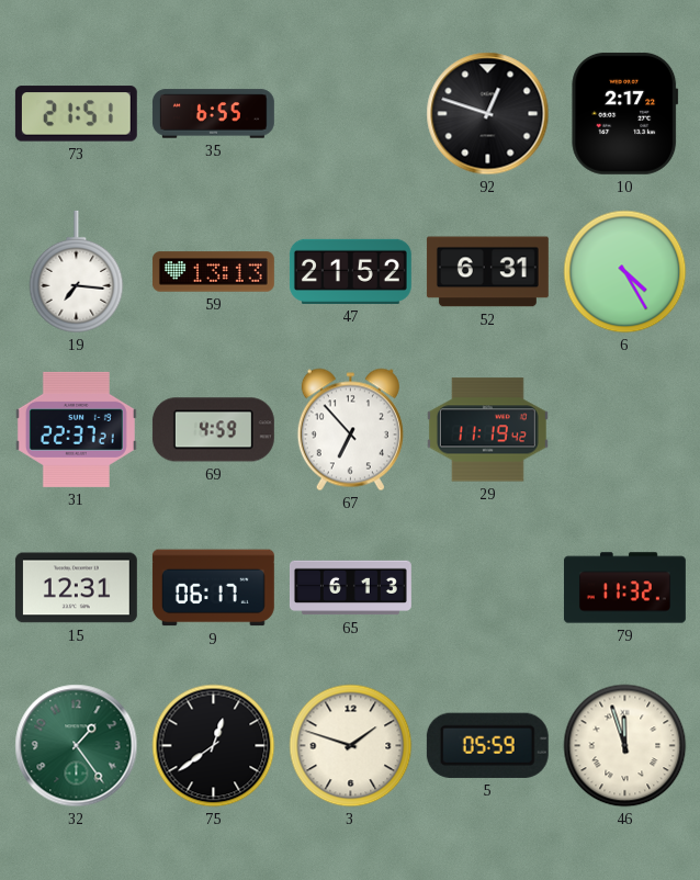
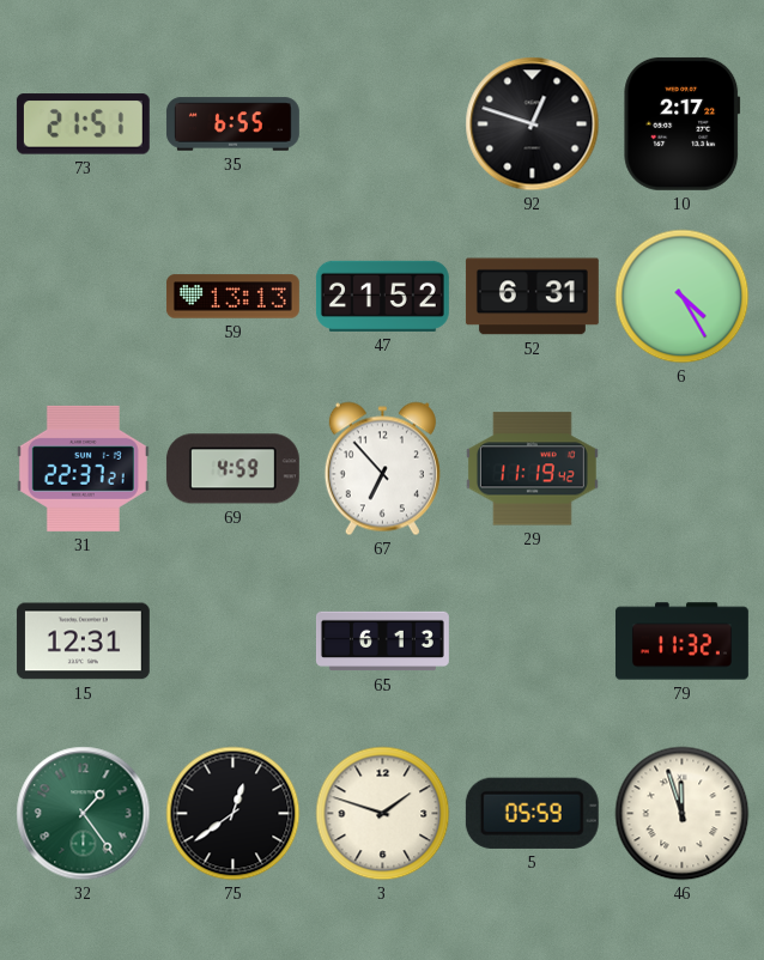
19: 7:16 -> none (77, 272)
9: 06:17 -> none (213, 588)
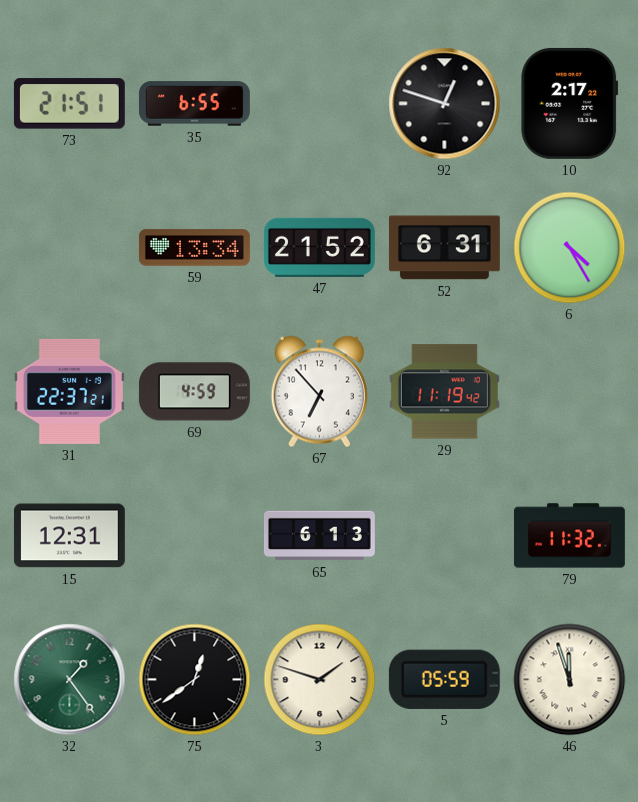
59: 13:13 -> 13:34 (194, 248)
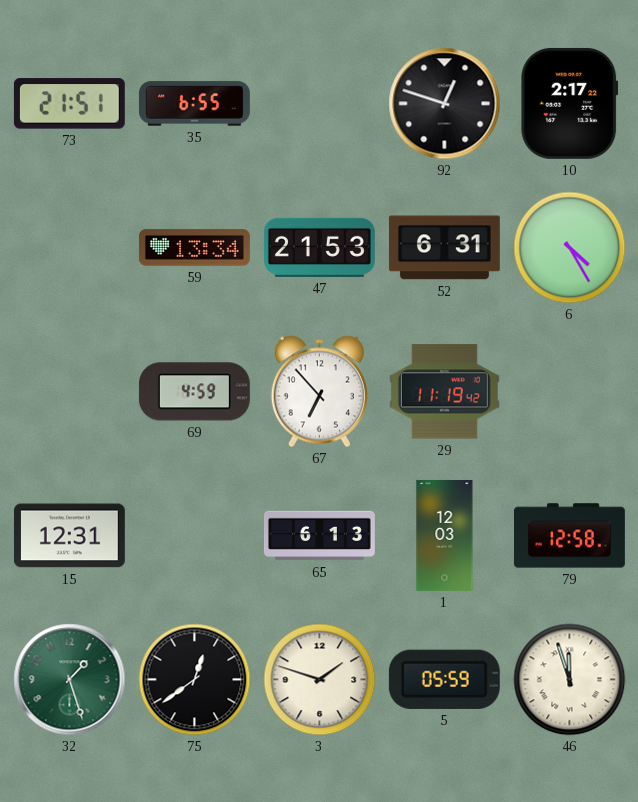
47: 21:52 -> 21:53 (319, 247)
31: 22:37 -> none (69, 391)
1: none -> 12:03 (445, 535)
79: 11:32 -> 12:58 (569, 536)
32: 1:24 -> 1:27 (70, 680)
